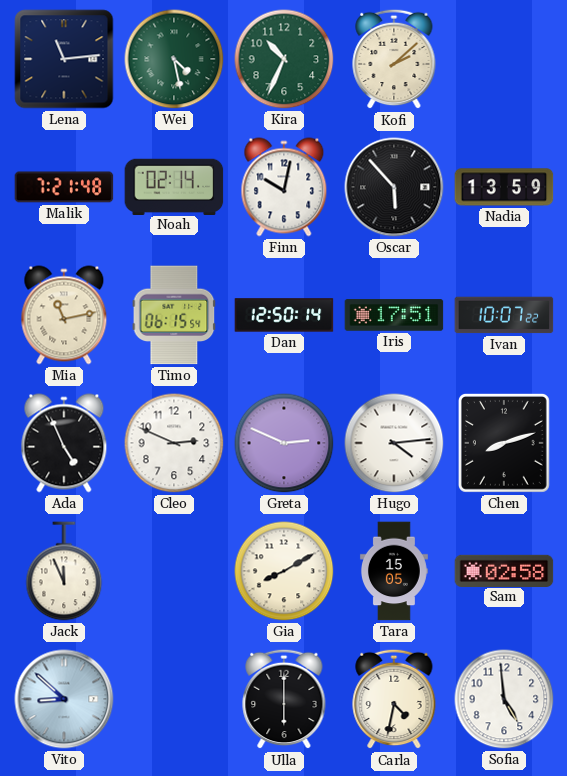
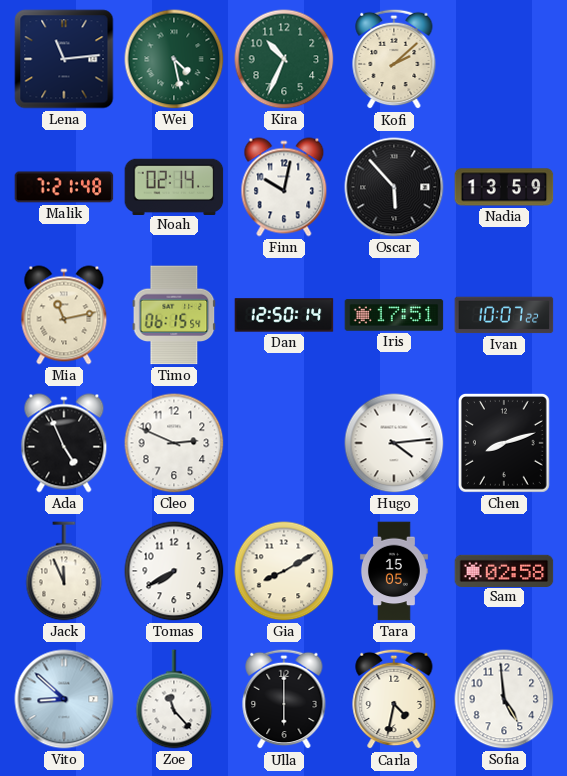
Greta: 2:49 -> none (284, 443)
Tomas: none -> 7:40 (174, 571)
Zoe: none -> 11:23 (174, 699)
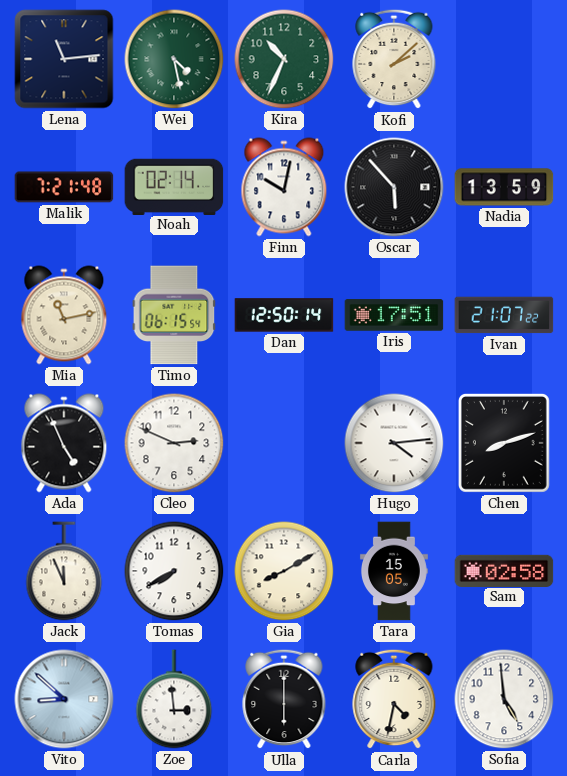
Ivan: 10:07 -> 21:07 (504, 315)
Zoe: 11:23 -> 2:59 (174, 699)
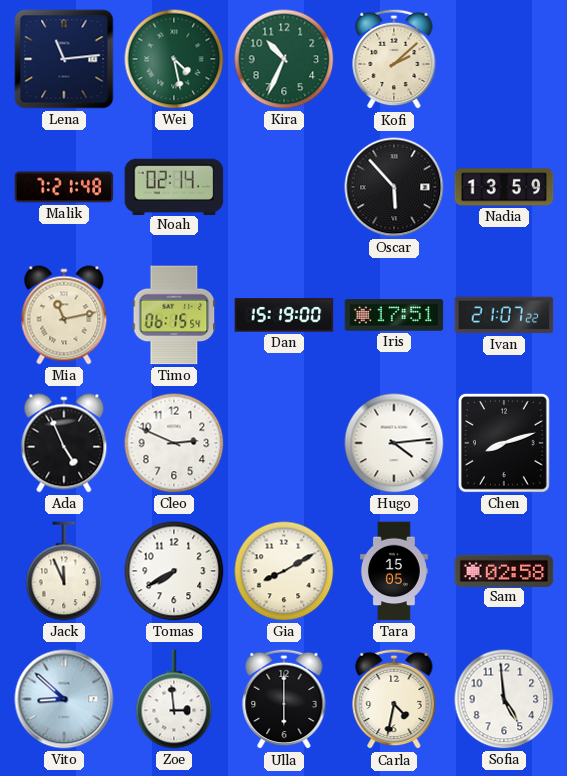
Finn: 10:02 -> none (284, 187)
Dan: 12:50 -> 15:19 (284, 315)
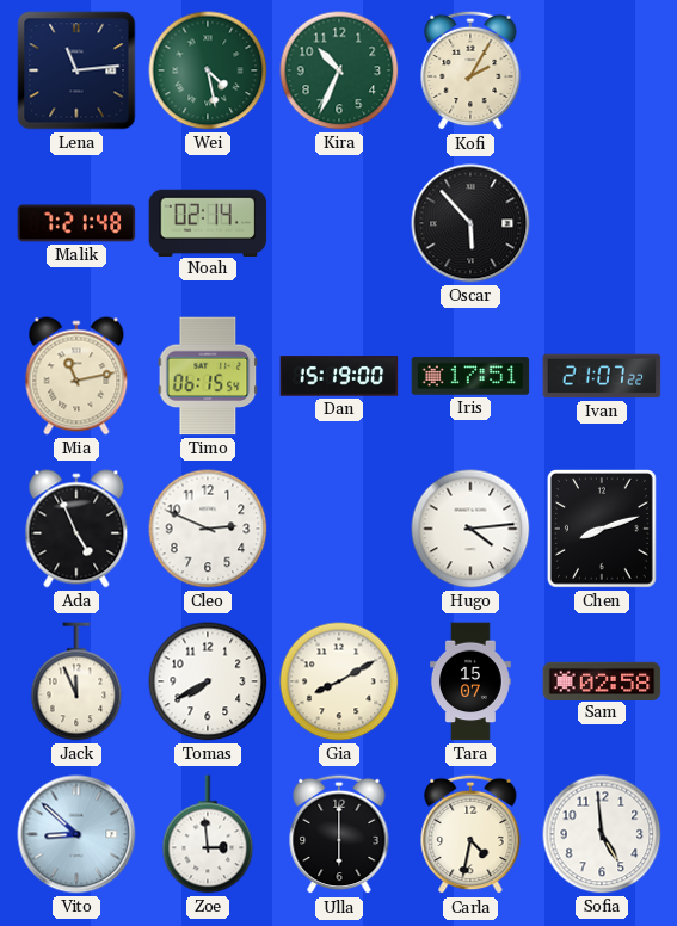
Kofi: 2:08 -> 2:05 (470, 70)
Nadia: 13:59 -> none (504, 187)
Tara: 15:05 -> 15:07 (470, 681)
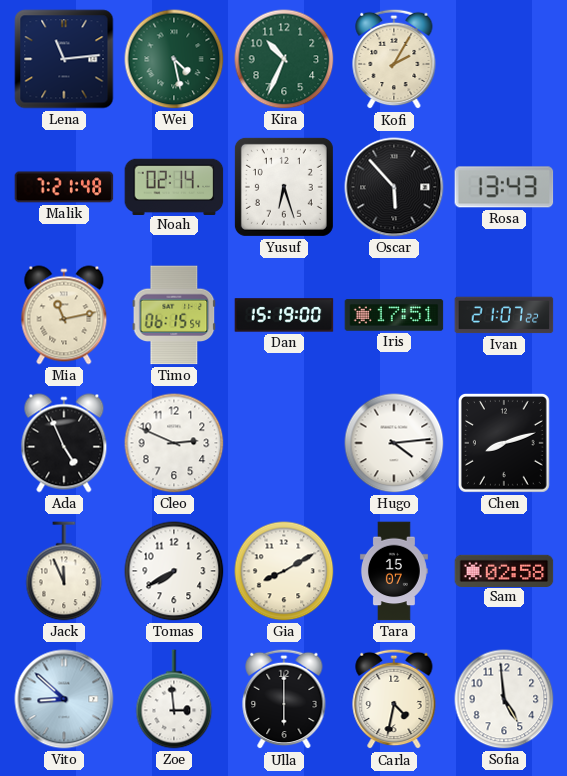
Yusuf: none -> 6:27 (284, 187)
Rosa: none -> 13:43 (504, 187)
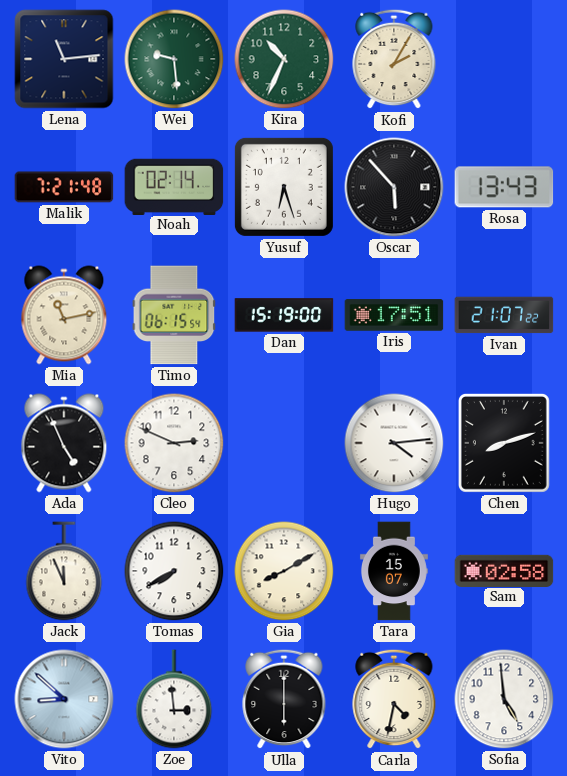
Wei: 4:28 -> 9:29 (174, 59)
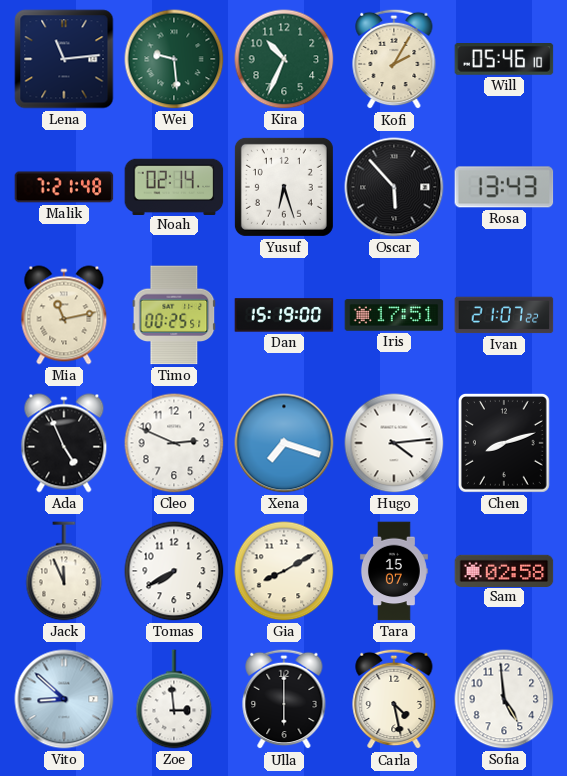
Will: none -> 05:46 (504, 59)
Timo: 06:15 -> 00:25 (174, 315)
Xena: none -> 7:18 (284, 443)
Carla: 4:32 -> 4:28 (394, 699)
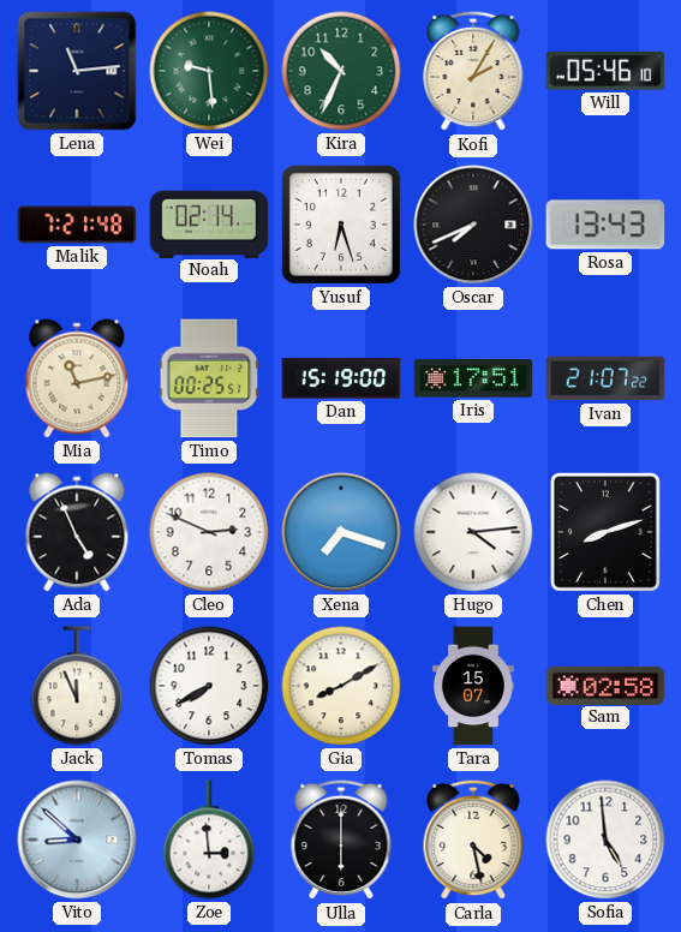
Oscar: 5:53 -> 7:41 (473, 225)
